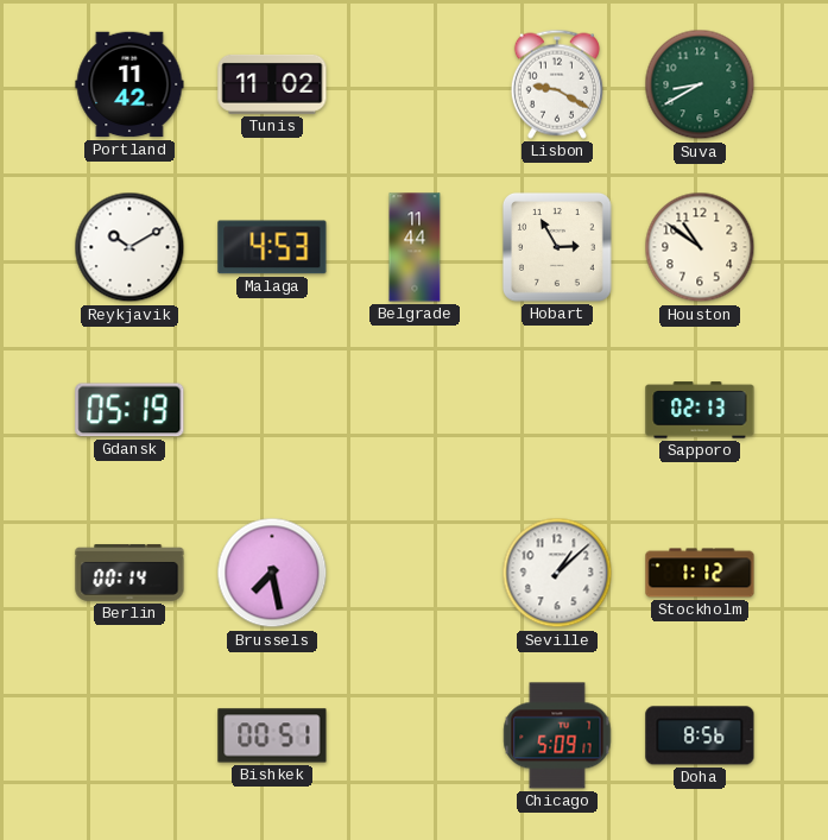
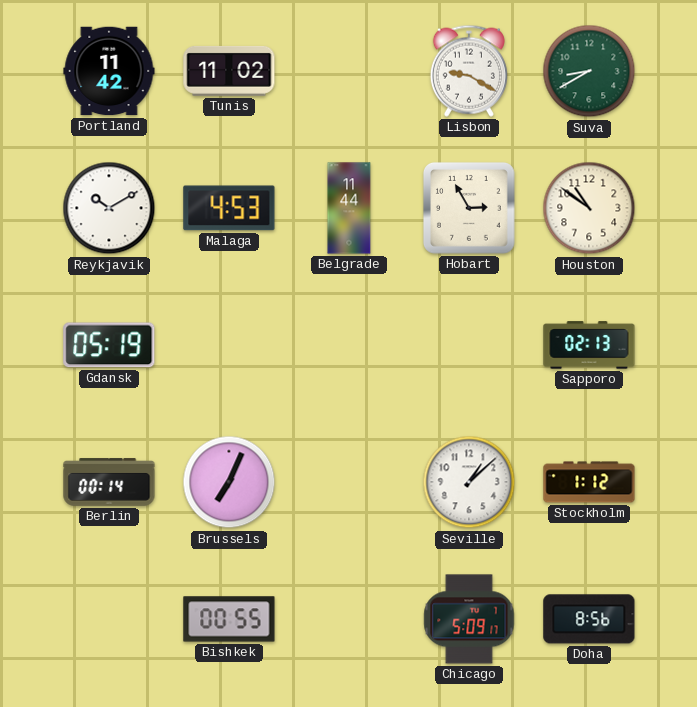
Brussels: 7:28 -> 7:04 (229, 482)
Bishkek: 00:51 -> 00:55 (229, 619)
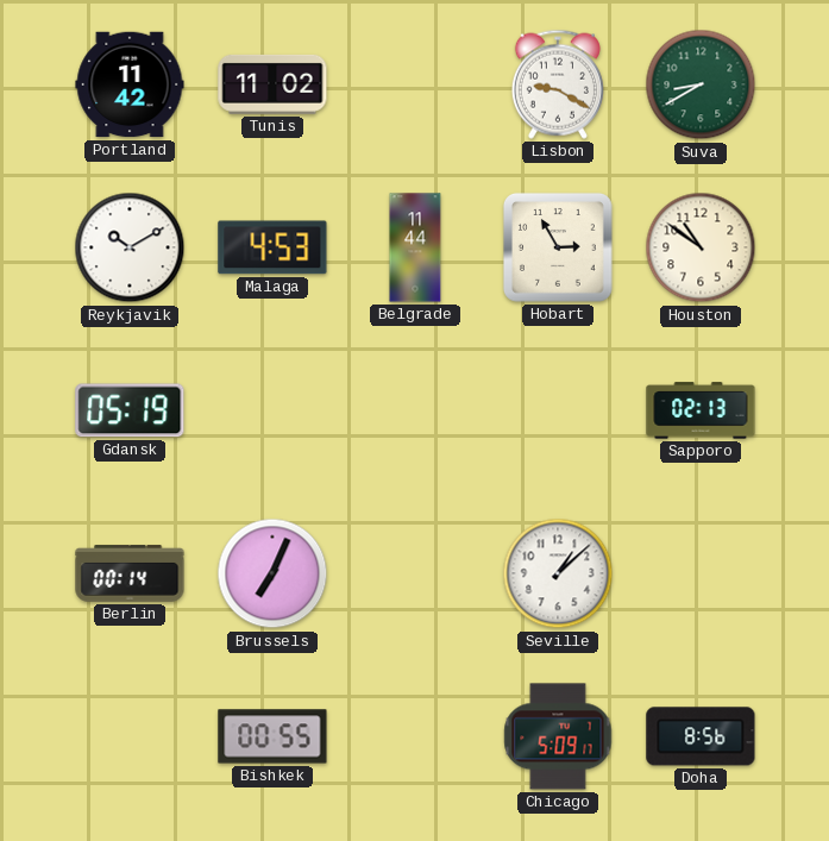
Stockholm: 1:12 -> none (589, 482)
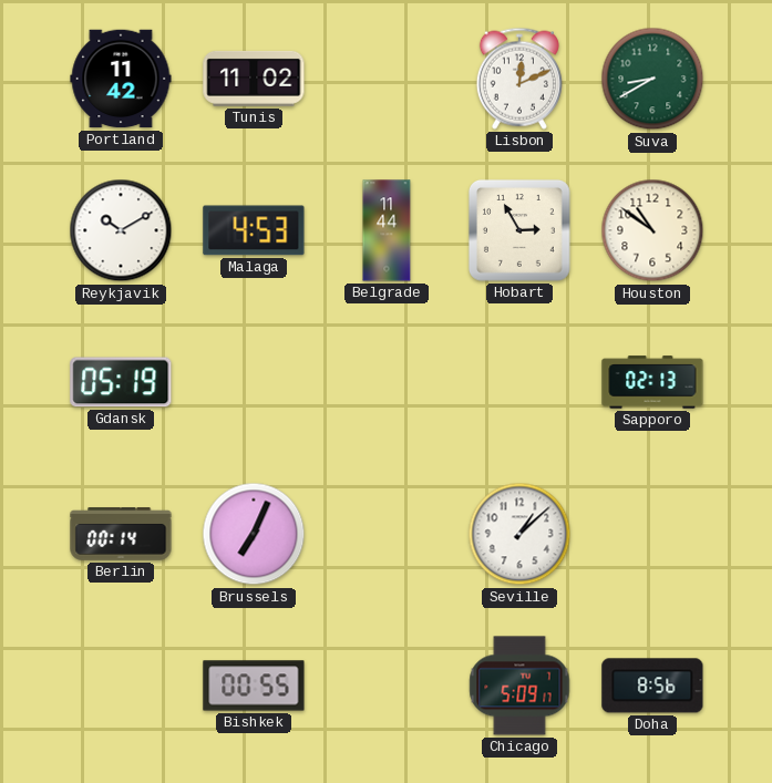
Lisbon: 9:20 -> 12:11 (519, 79)
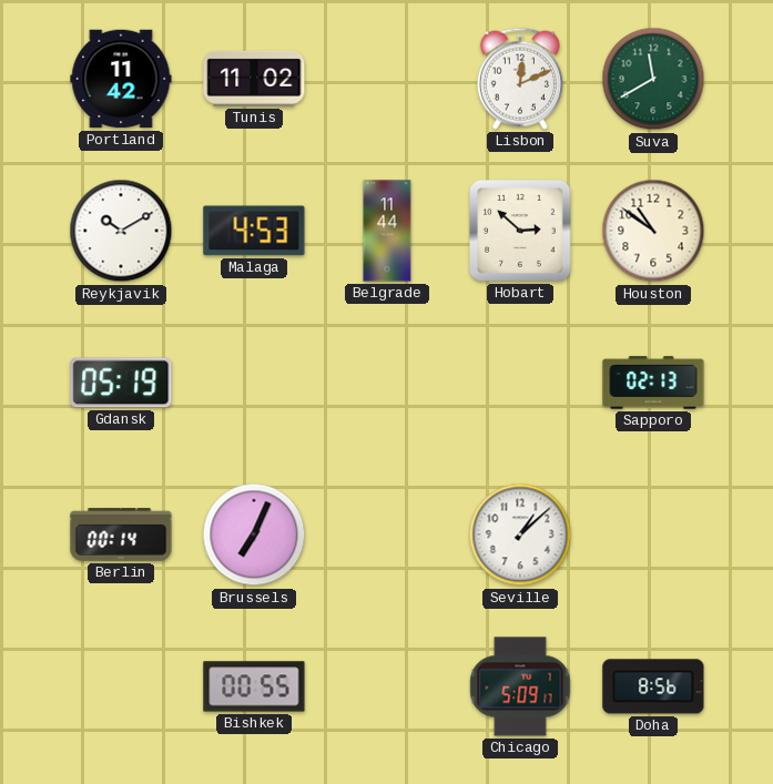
Suva: 8:40 -> 11:40 (653, 79)
Hobart: 2:55 -> 2:52 (520, 231)
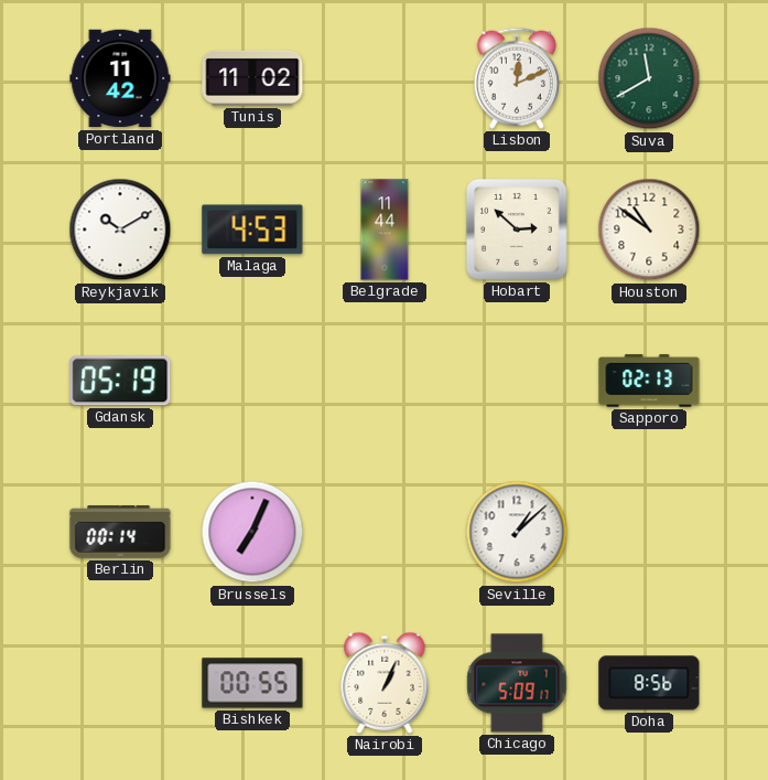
Nairobi: none -> 1:04 (385, 683)
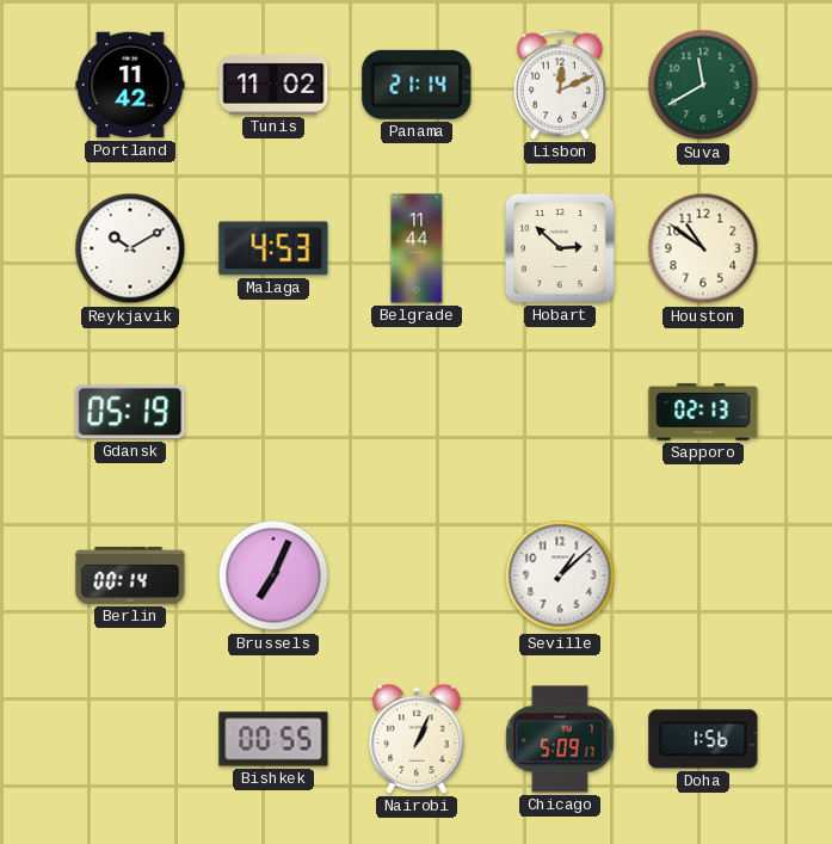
Panama: none -> 21:14 (417, 85)
Doha: 8:56 -> 1:56 (703, 739)
